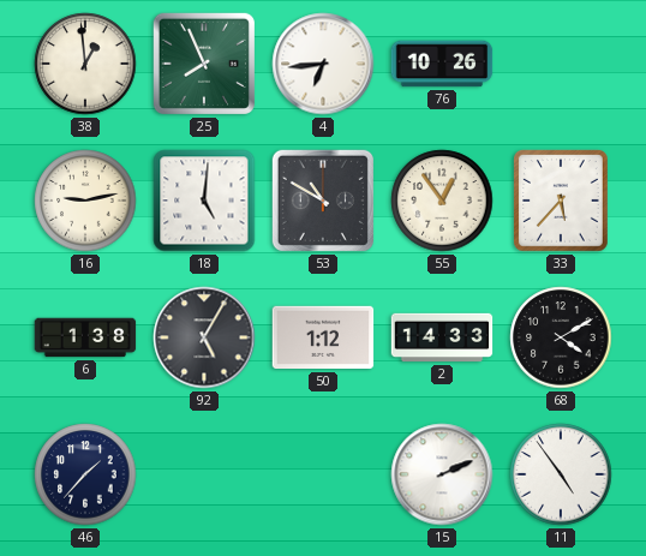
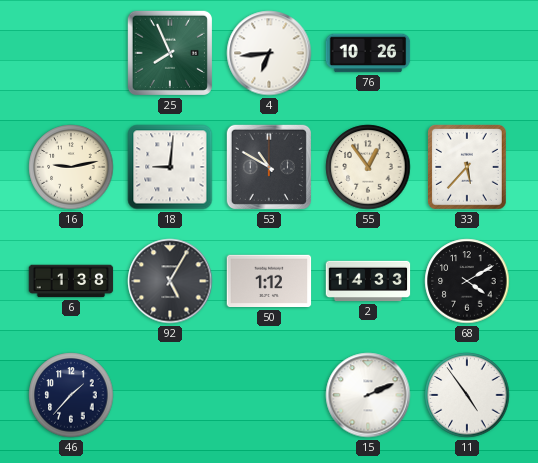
38: 12:59 -> none (85, 64)
18: 5:01 -> 9:01 (170, 167)
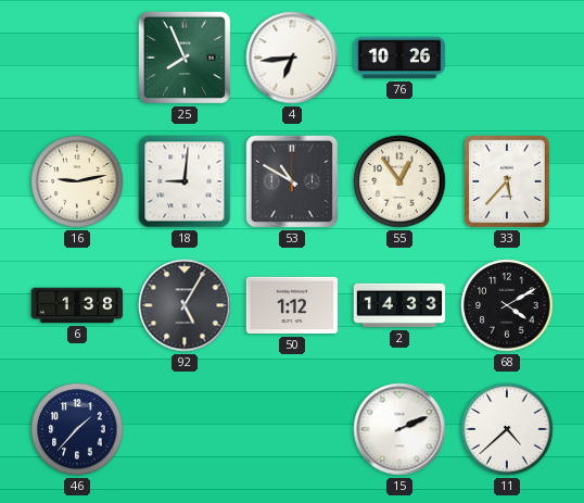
11: 4:54 -> 4:38 (507, 429)
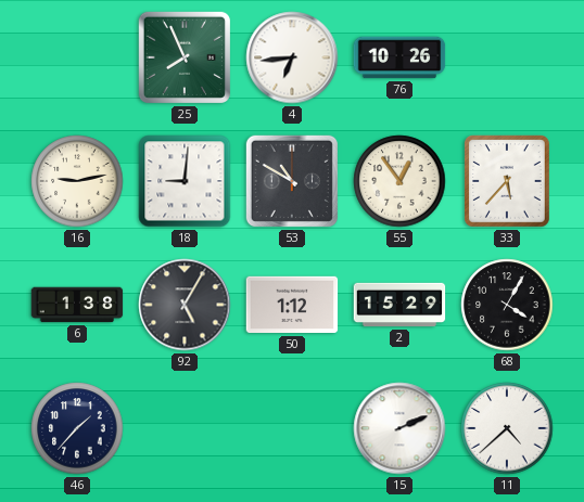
2: 14:33 -> 15:29 (399, 305)
68: 4:10 -> 4:05 (507, 305)
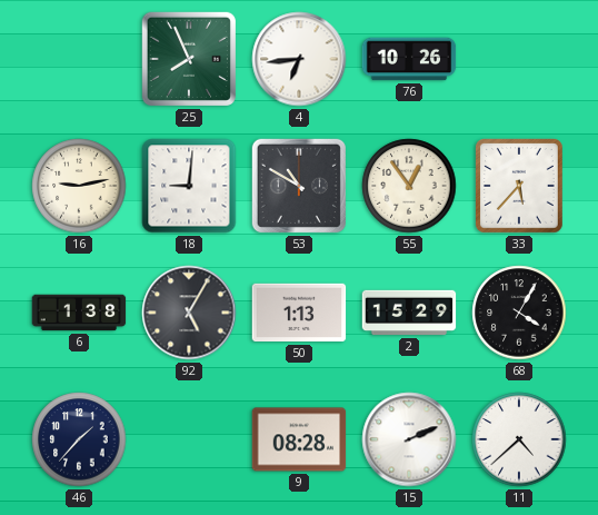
50: 1:12 -> 1:13 (299, 313)
9: none -> 08:28 (299, 439)
